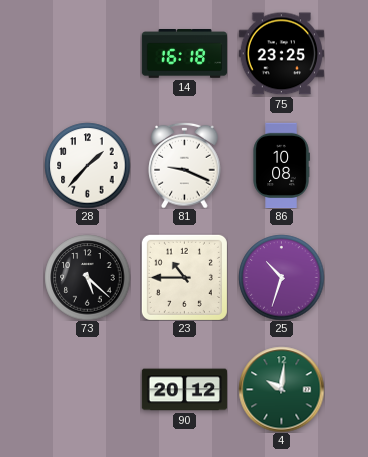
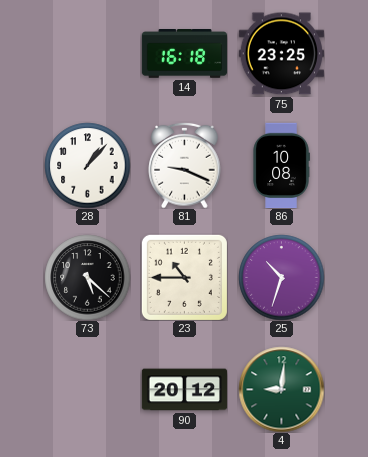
28: 1:37 -> 1:07 (87, 165)
4: 10:01 -> 9:01 (281, 389)
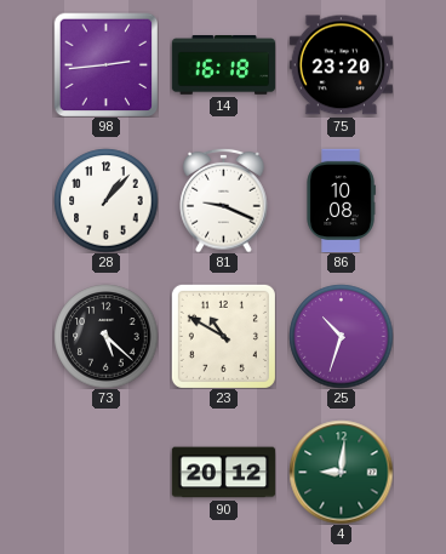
98: none -> 2:44 (105, 64)
75: 23:25 -> 23:20 (341, 65)
23: 10:45 -> 10:50 (223, 336)
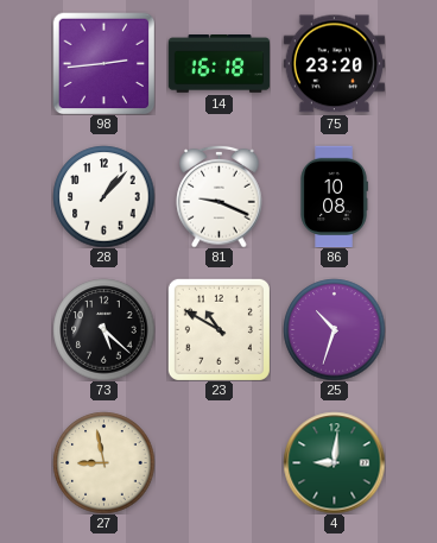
27: none -> 8:58 (103, 462)
90: 20:12 -> none (223, 473)
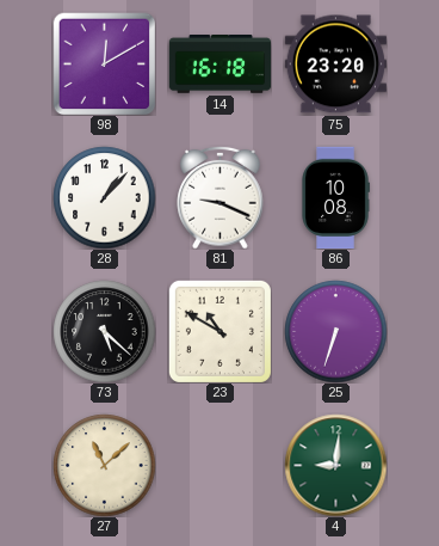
98: 2:44 -> 12:10 (104, 63)
25: 10:33 -> 6:33 (335, 331)
27: 8:58 -> 11:08 (104, 465)
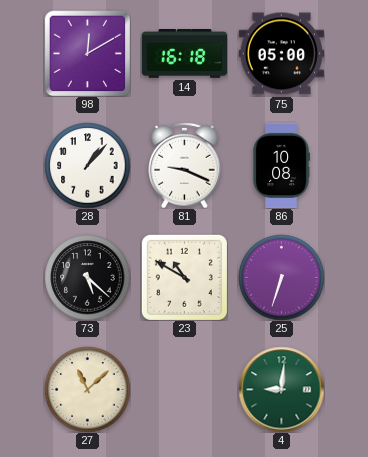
75: 23:20 -> 05:00 (281, 54)
